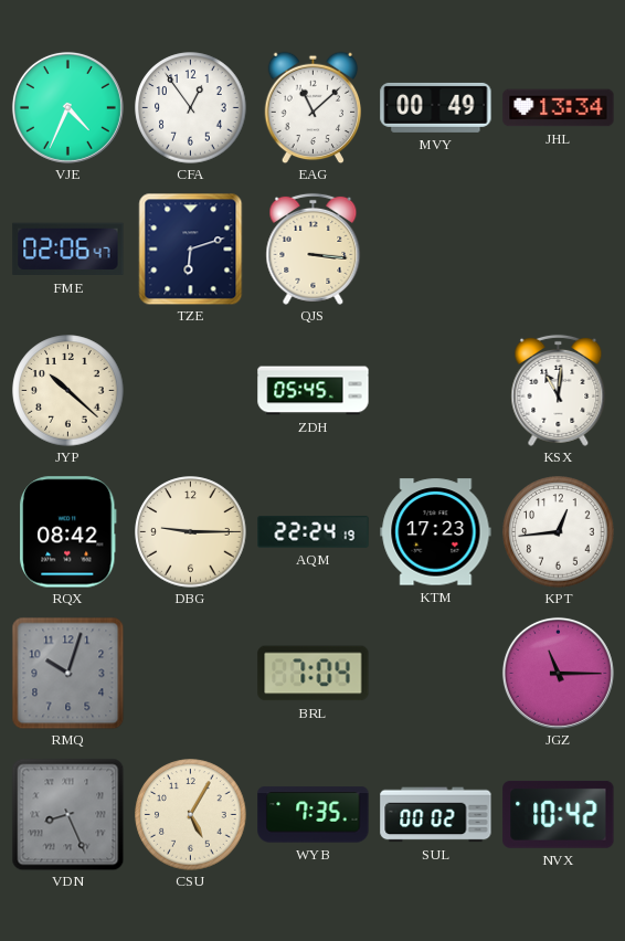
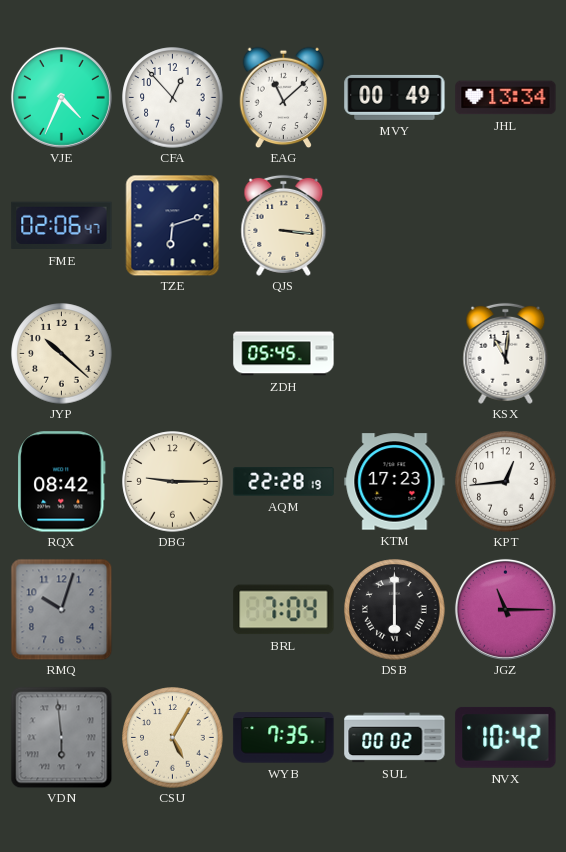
CFA: 12:54 -> 12:53 (173, 98)
AQM: 22:24 -> 22:28 (284, 482)
DSB: none -> 6:00 (395, 610)
VDN: 8:26 -> 5:59 (61, 737)
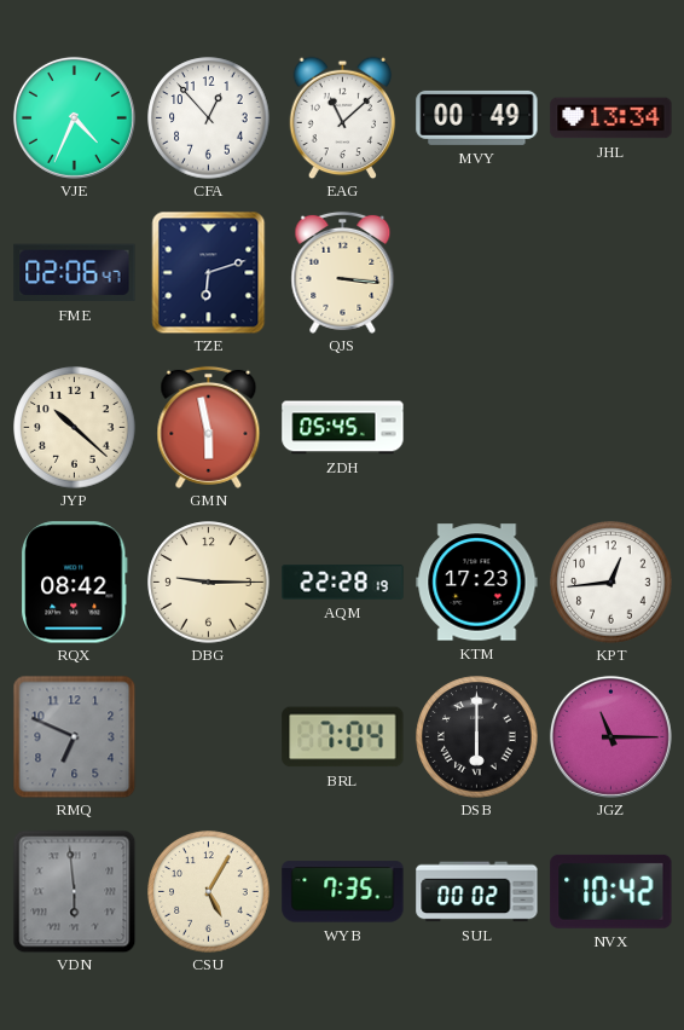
GMN: none -> 5:58 (209, 427)
KSX: 11:01 -> none (506, 353)
RMQ: 10:03 -> 6:49 (74, 736)
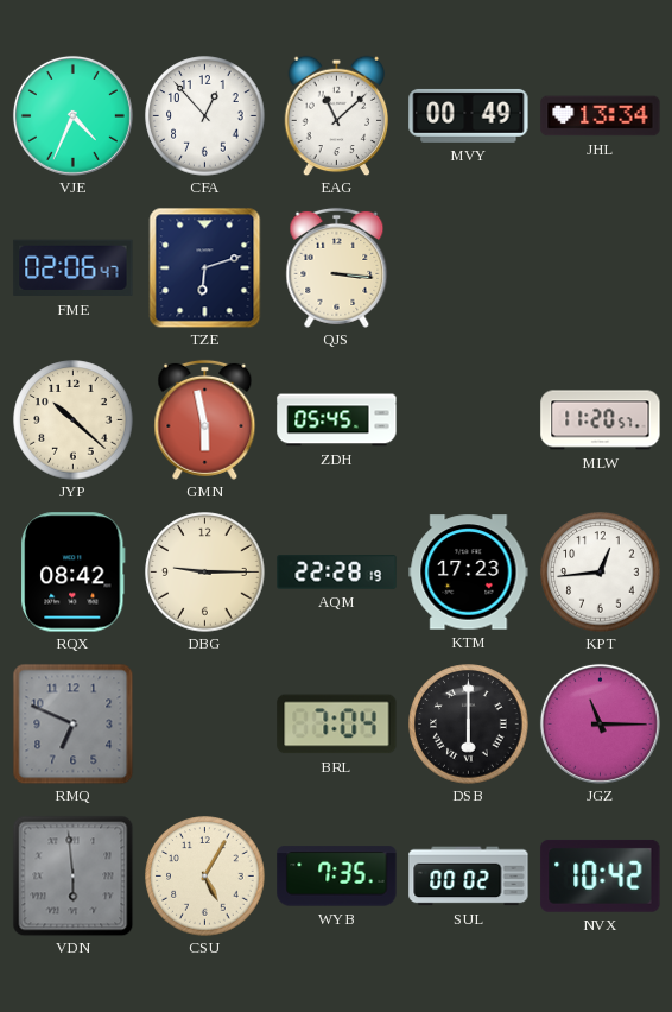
MLW: none -> 11:20 (601, 420)
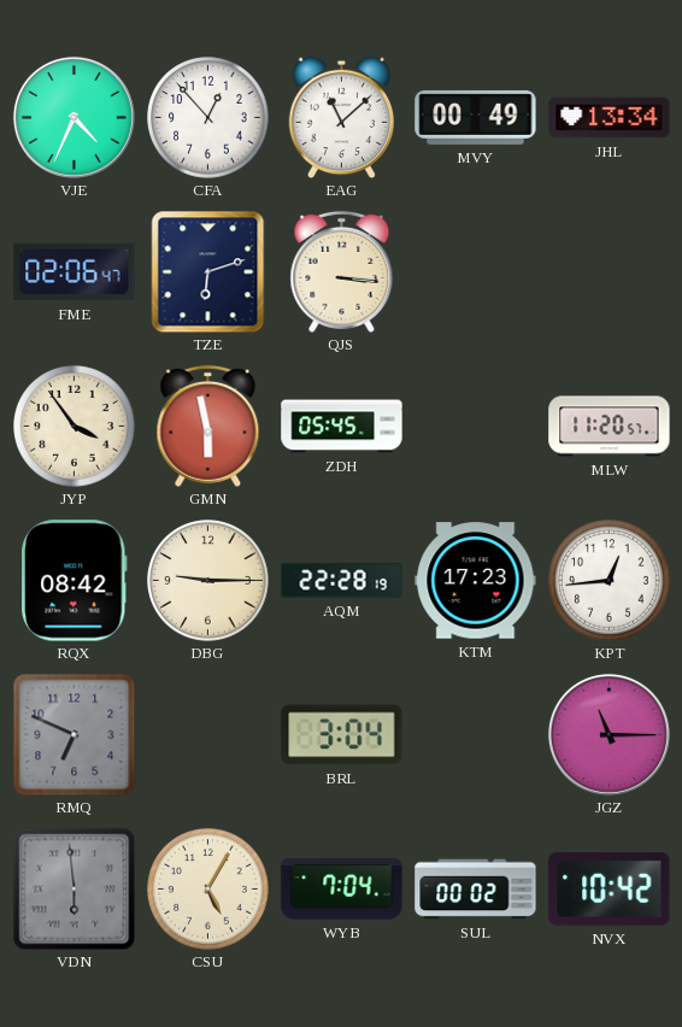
JYP: 10:22 -> 3:54 (75, 427)
BRL: 7:04 -> 3:04 (342, 735)
DSB: 6:00 -> none (469, 725)
WYB: 7:35 -> 7:04 (342, 890)
